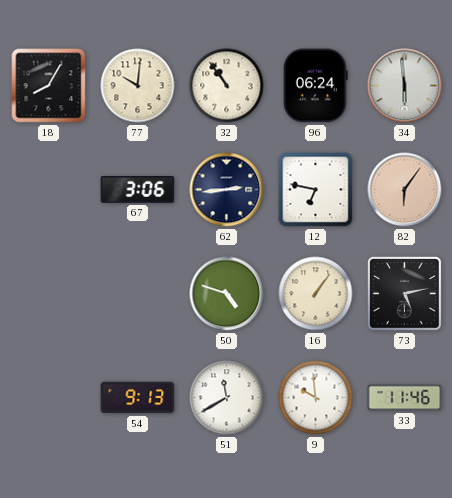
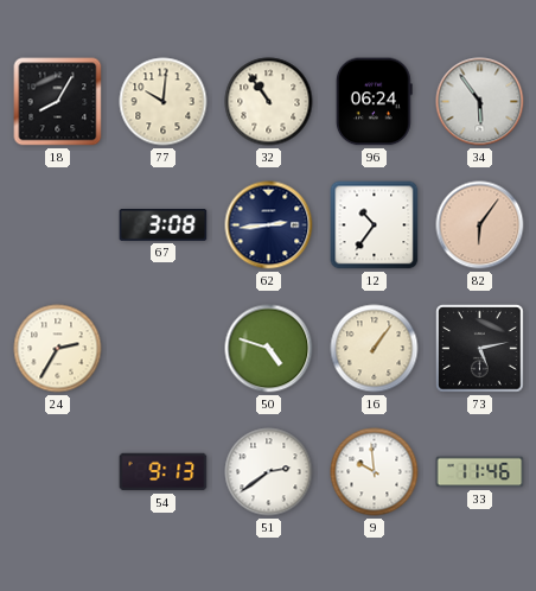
34: 5:59 -> 5:54 (480, 102)
67: 3:06 -> 3:08 (164, 225)
12: 6:47 -> 10:36 (375, 225)
24: none -> 2:35 (58, 349)
51: 11:40 -> 2:39 (269, 472)
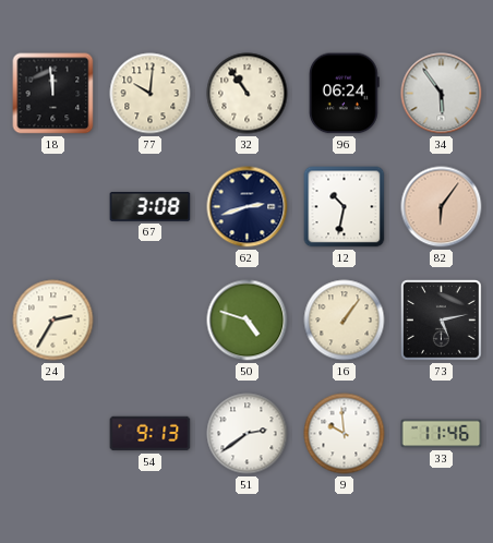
18: 8:05 -> 11:59 (53, 94)
62: 2:44 -> 2:42 (248, 207)
12: 10:36 -> 10:32 (345, 207)
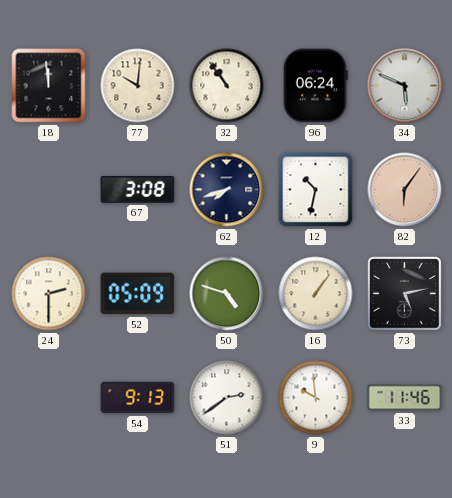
34: 5:54 -> 5:49 (405, 86)
62: 2:42 -> 7:42 (227, 190)
24: 2:35 -> 2:30 (49, 294)
52: none -> 05:09 (138, 294)
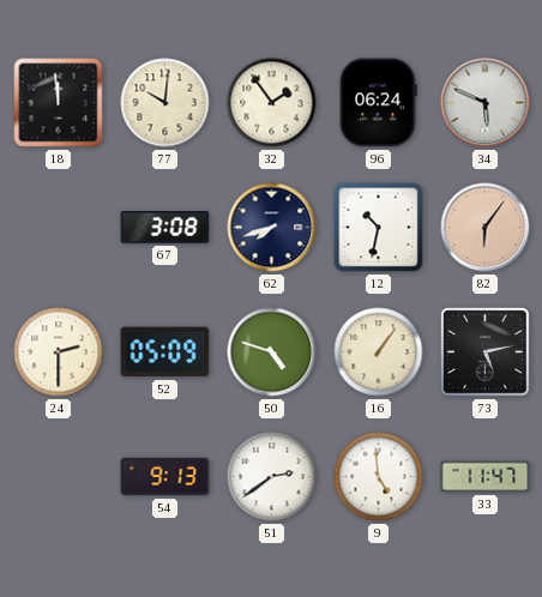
32: 10:54 -> 1:54 (272, 103)
9: 9:59 -> 4:59 (379, 477)
33: 11:46 -> 11:47 (486, 477)
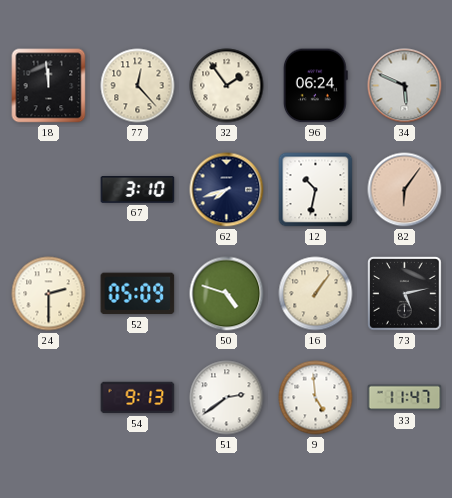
77: 10:01 -> 12:23 (138, 86)
67: 3:08 -> 3:10 (138, 190)
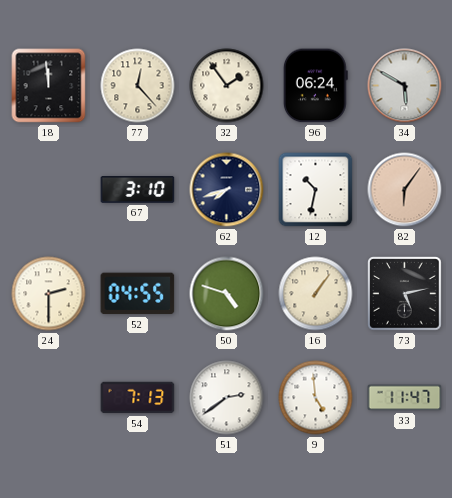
34: 5:49 -> 5:50 (405, 86)
52: 05:09 -> 04:55 (138, 294)
54: 9:13 -> 7:13 (138, 398)
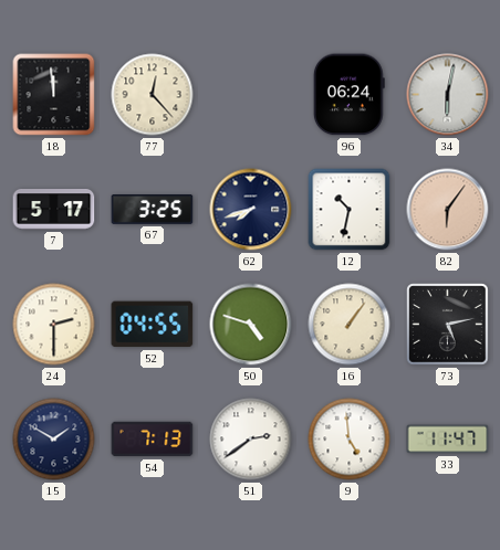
32: 1:54 -> none (227, 86)
34: 5:50 -> 6:02 (448, 95)
7: none -> 5:17 (54, 210)
67: 3:10 -> 3:25 (153, 210)
15: none -> 1:50 (54, 440)
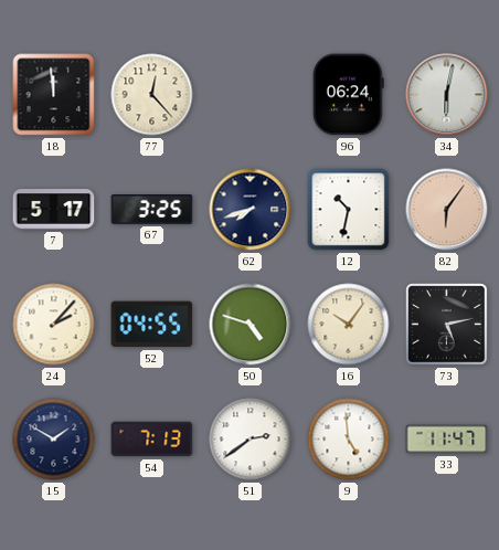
24: 2:30 -> 2:07 (54, 325)
16: 1:06 -> 10:06 (349, 325)
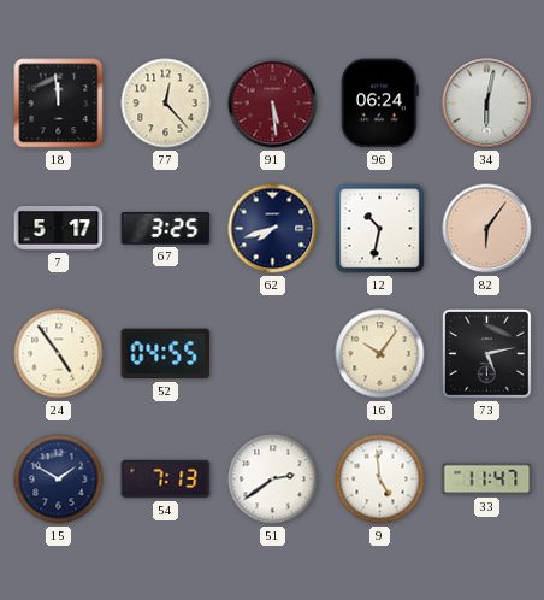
91: none -> 5:29 (273, 104)
24: 2:07 -> 4:54 (59, 354)
50: 4:48 -> none (251, 325)
